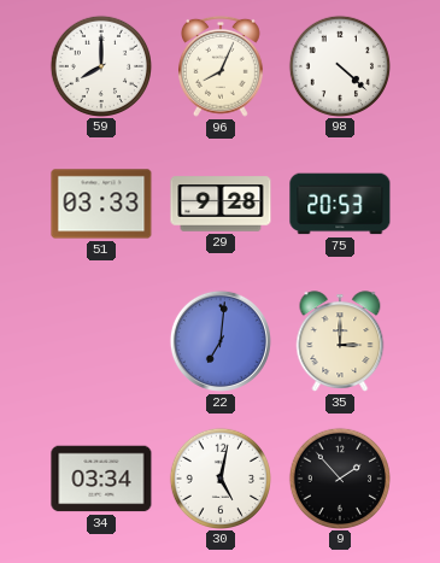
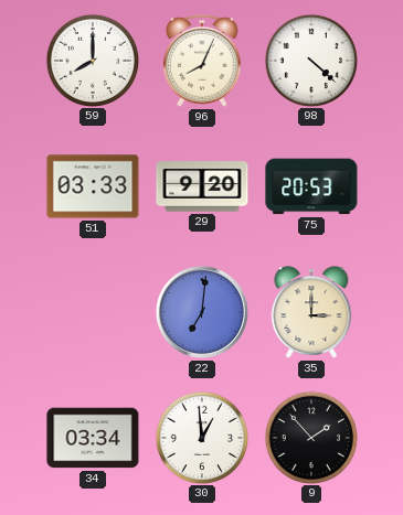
29: 9:28 -> 9:20 (202, 186)
30: 5:02 -> 12:59 (201, 437)
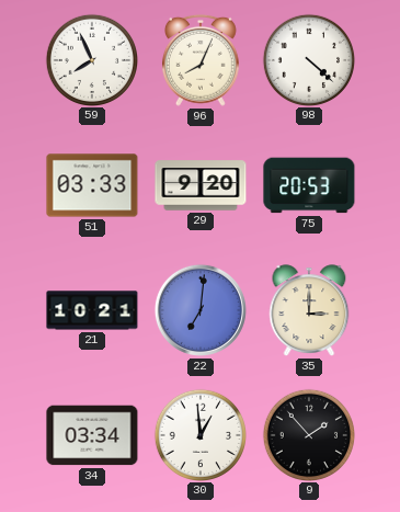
59: 8:00 -> 7:56 (91, 59)
21: none -> 10:21 (92, 310)
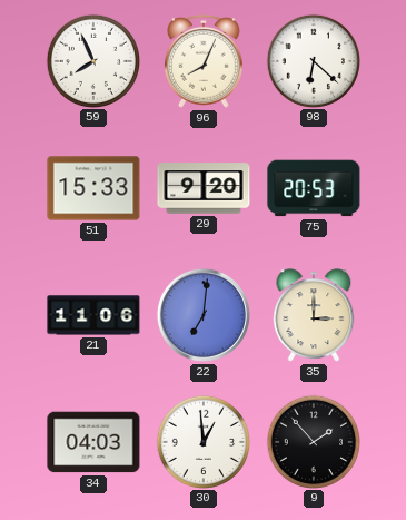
98: 4:22 -> 6:22 (313, 60)
51: 03:33 -> 15:33 (93, 188)
21: 10:21 -> 11:06 (93, 315)
34: 03:34 -> 04:03 (93, 442)
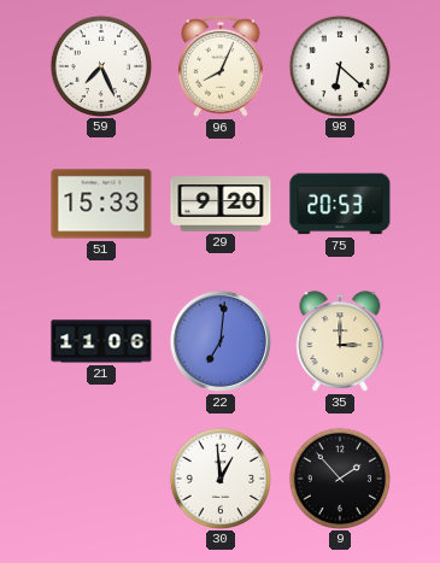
59: 7:56 -> 7:26 (100, 65)
34: 04:03 -> none (93, 442)
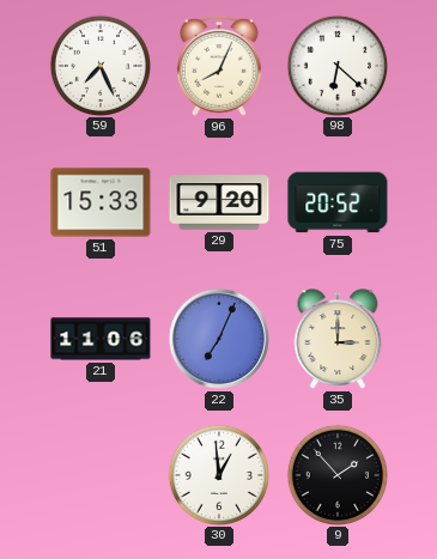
75: 20:53 -> 20:52 (338, 202)
22: 7:01 -> 7:04 (219, 339)
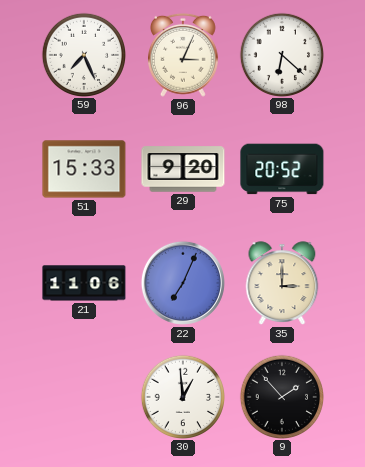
96: 8:04 -> 3:04 (184, 55)
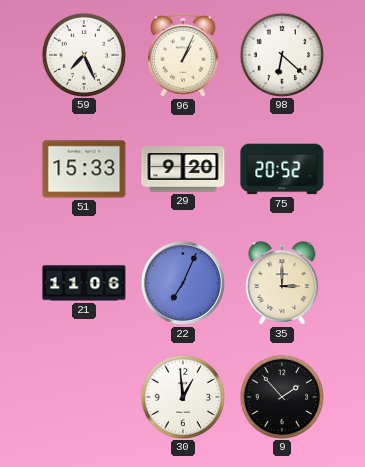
96: 3:04 -> 1:04 (184, 55)
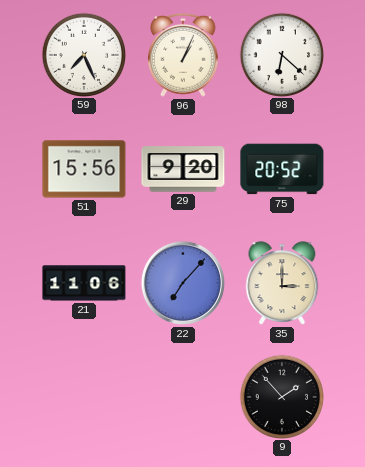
51: 15:33 -> 15:56 (84, 169)
22: 7:04 -> 7:07 (183, 283)
30: 12:59 -> none (182, 396)
